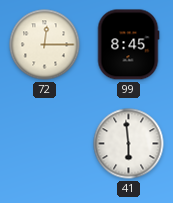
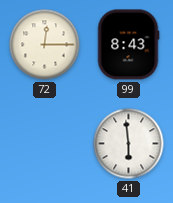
99: 8:45 -> 8:43 (128, 45)
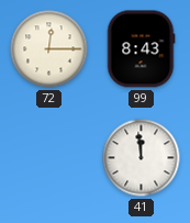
41: 5:59 -> 11:59 (142, 158)
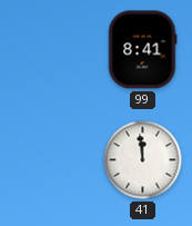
72: 12:15 -> none (49, 49)
99: 8:43 -> 8:41 (142, 50)
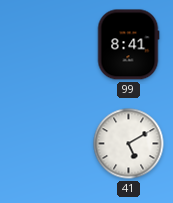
41: 11:59 -> 5:10 (129, 144)
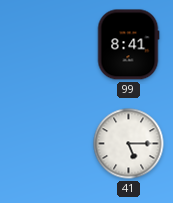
41: 5:10 -> 5:15 (129, 144)
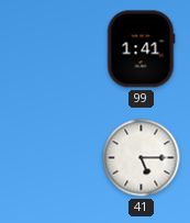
99: 8:41 -> 1:41 (141, 49)
